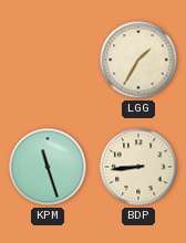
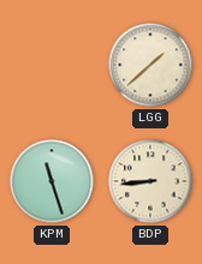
LGG: 1:35 -> 1:38 (150, 65)
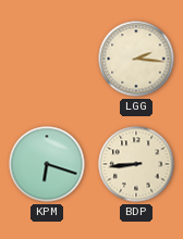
LGG: 1:38 -> 2:16 (136, 59)
KPM: 11:27 -> 6:18 (47, 164)
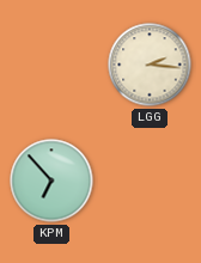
KPM: 6:18 -> 6:53 (51, 181)
BDP: 8:44 -> none (136, 164)
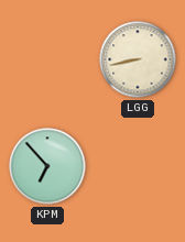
LGG: 2:16 -> 8:43 (138, 59)
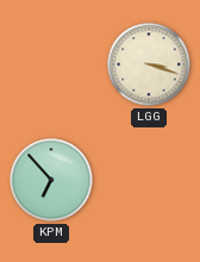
LGG: 8:43 -> 3:18 (149, 64)
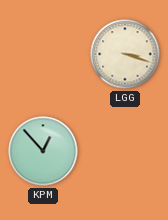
KPM: 6:53 -> 12:53 (43, 151)
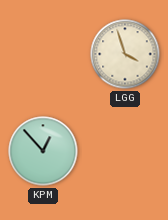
LGG: 3:18 -> 3:57 (125, 54)
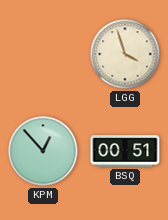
BSQ: none -> 00:51 (125, 151)
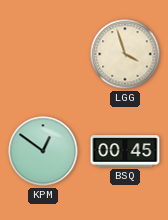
KPM: 12:53 -> 12:51 (43, 151)
BSQ: 00:51 -> 00:45 (125, 151)
